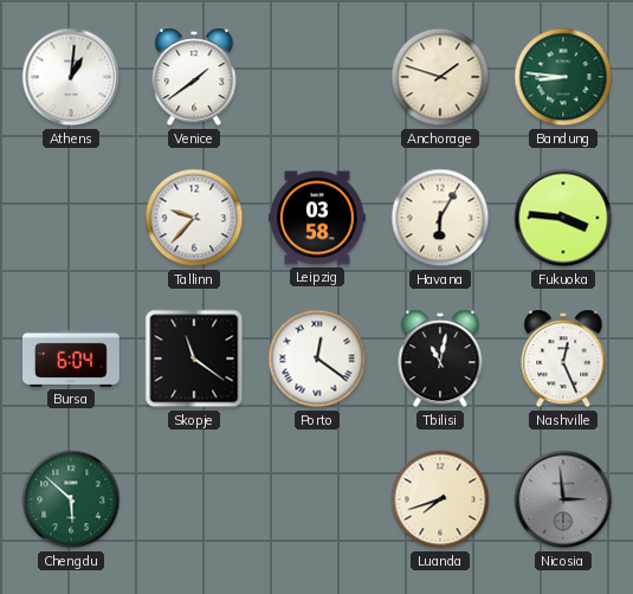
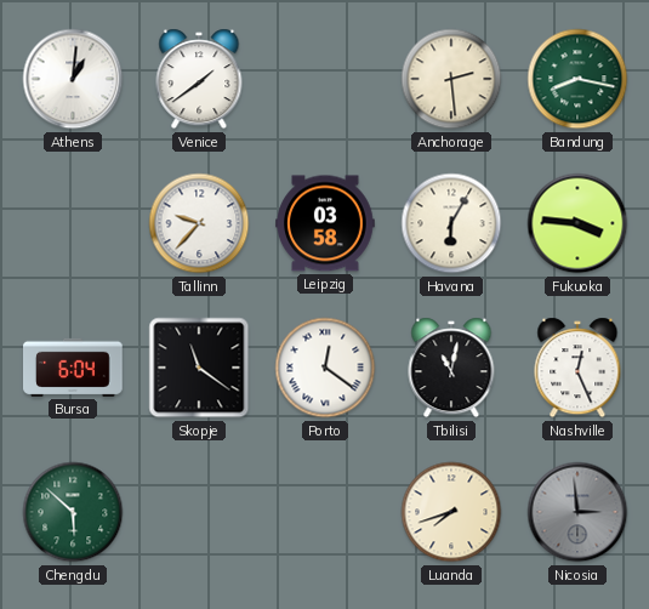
Anchorage: 1:48 -> 2:29 (451, 79)
Bandung: 8:46 -> 8:17 (577, 79)
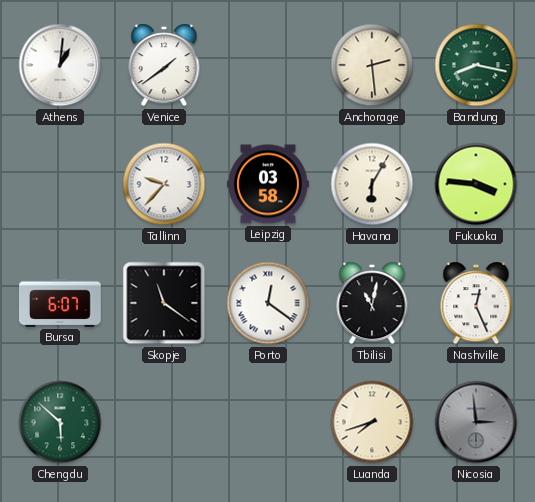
Bursa: 6:04 -> 6:07 (61, 303)
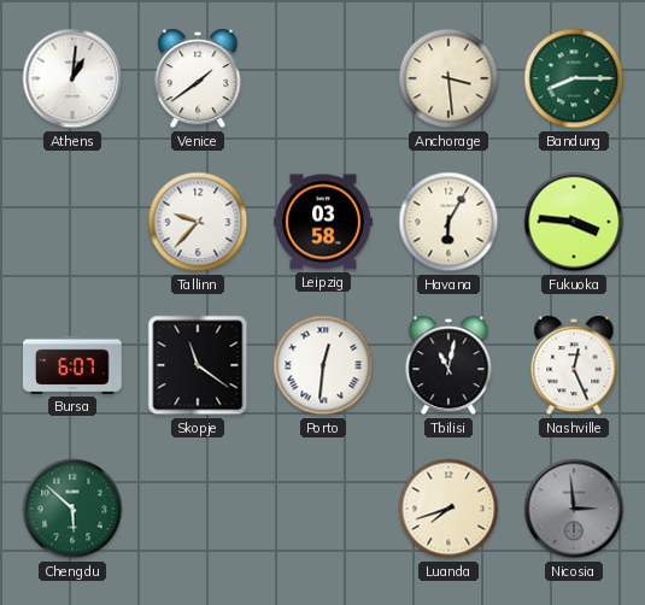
Anchorage: 2:29 -> 3:29 (448, 78)
Bandung: 8:17 -> 8:15 (574, 78)
Porto: 12:21 -> 12:31 (323, 365)
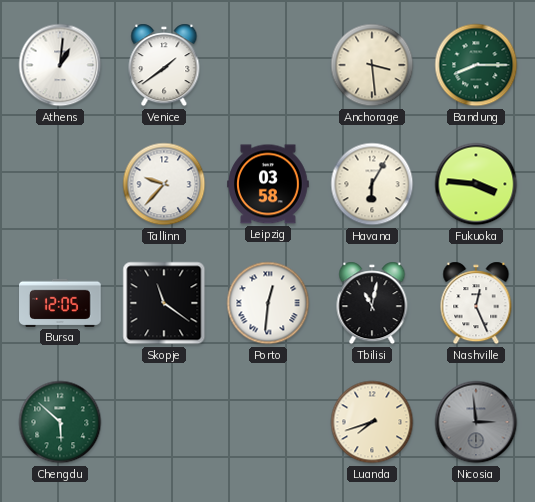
Bursa: 6:07 -> 12:05 (61, 303)
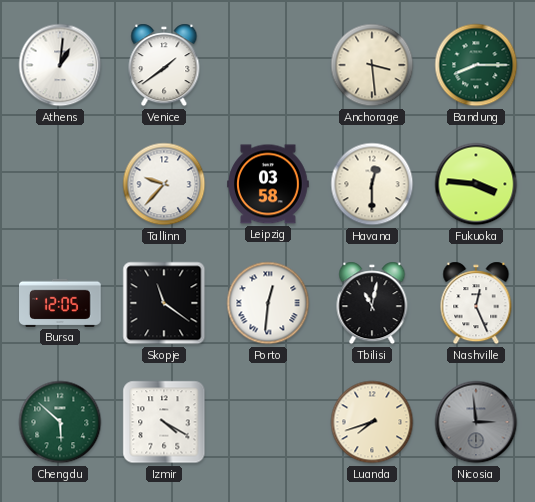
Havana: 6:05 -> 12:30 (372, 184)
Izmir: none -> 4:20 (164, 422)
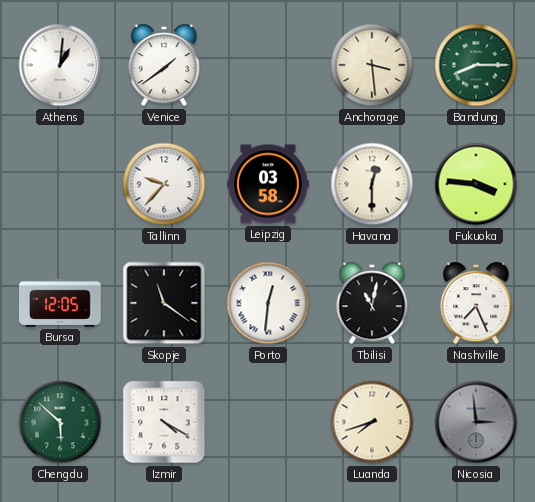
Nashville: 12:26 -> 7:26 (476, 303)
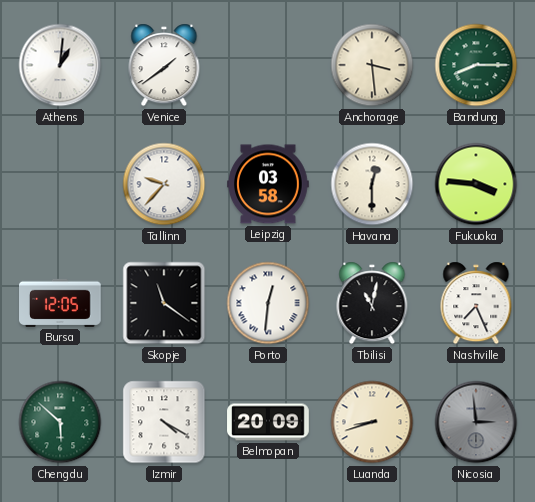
Belmopan: none -> 20:09 (268, 422)
Luanda: 7:42 -> 8:42 (372, 422)
